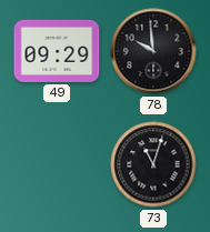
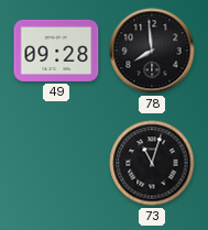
49: 09:29 -> 09:28 (56, 51)
78: 9:59 -> 7:59 (152, 51)
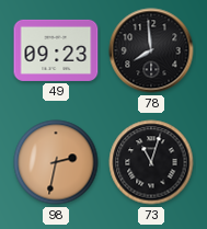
49: 09:28 -> 09:23 (56, 50)
98: none -> 2:32 (56, 162)
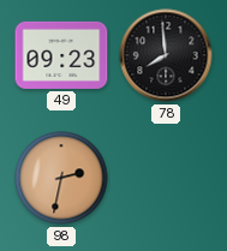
73: 11:03 -> none (151, 162)
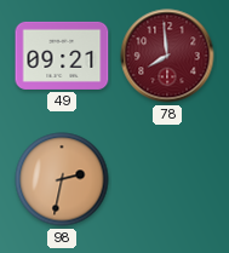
49: 09:23 -> 09:21 (62, 56)
78 dial: black -> burgundy (167, 56)
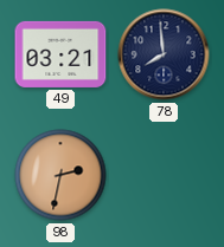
49: 09:21 -> 03:21 (60, 54)
78 dial: burgundy -> navy (164, 54)
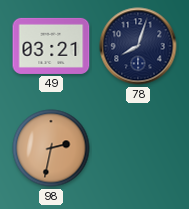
78: 7:59 -> 8:03 (138, 46)
